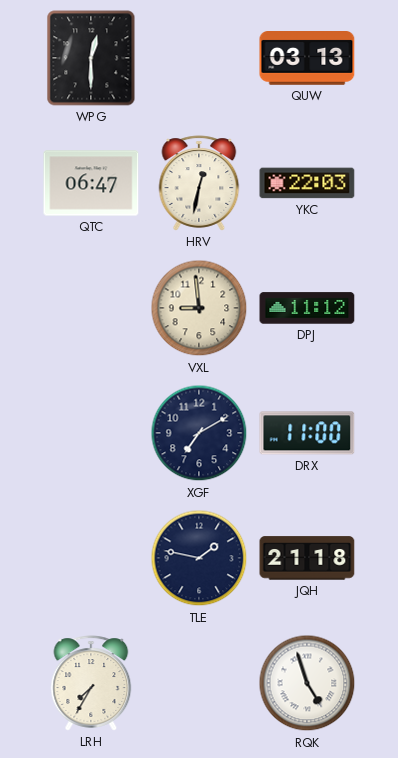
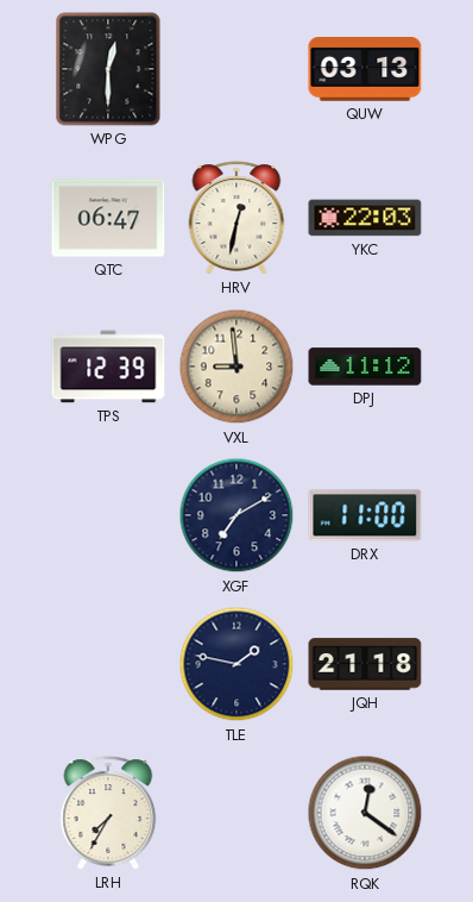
TPS: none -> 12:39 (108, 367)
RQK: 4:57 -> 12:21 (365, 813)
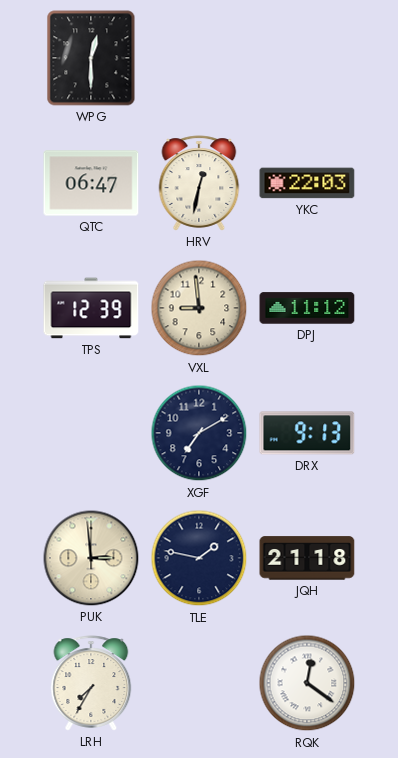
QUW: 03:13 -> none (365, 70)
DRX: 11:00 -> 9:13 (307, 433)
PUK: none -> 2:59 (91, 558)
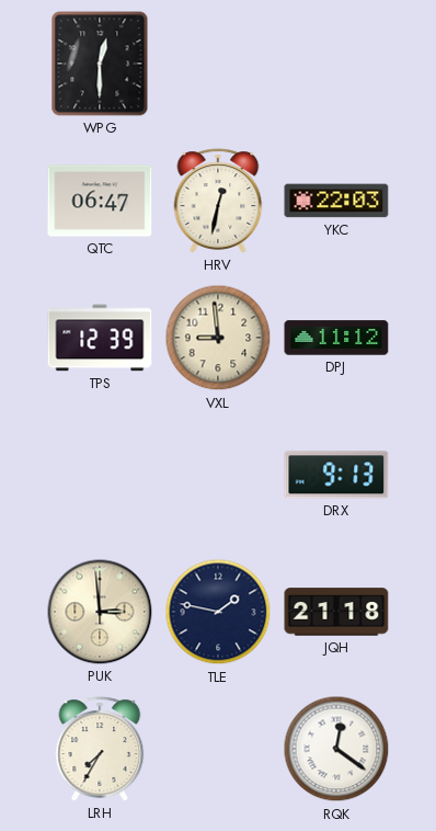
XGF: 7:10 -> none (199, 433)
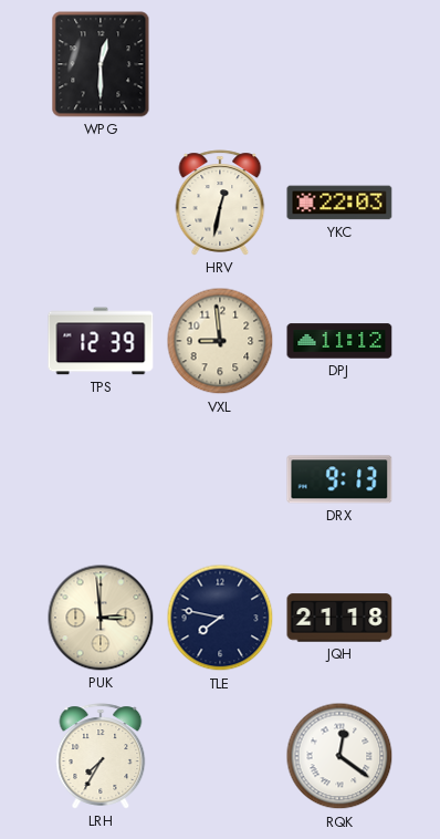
QTC: 06:47 -> none (100, 201)
TLE: 1:47 -> 7:47 (220, 618)
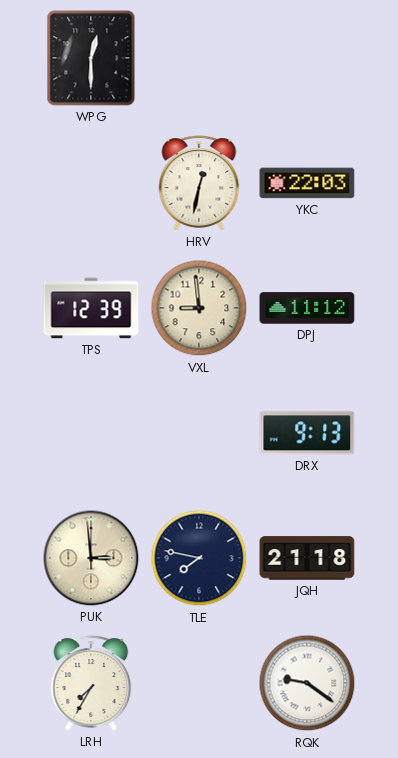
RQK: 12:21 -> 9:21 (307, 683)
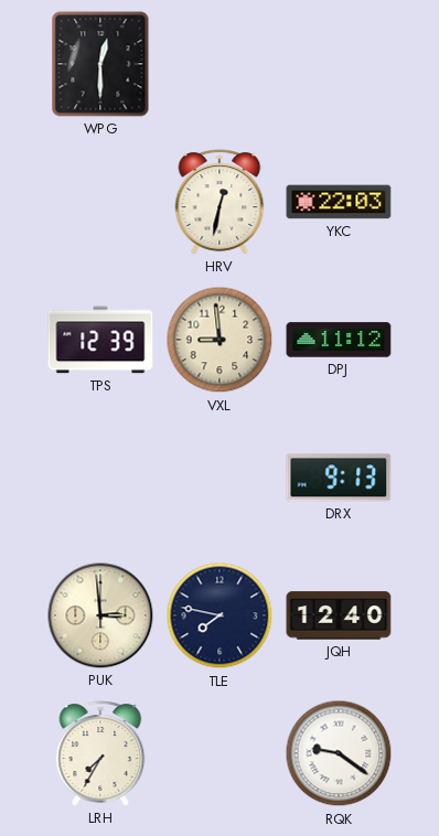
JQH: 21:18 -> 12:40 (339, 615)
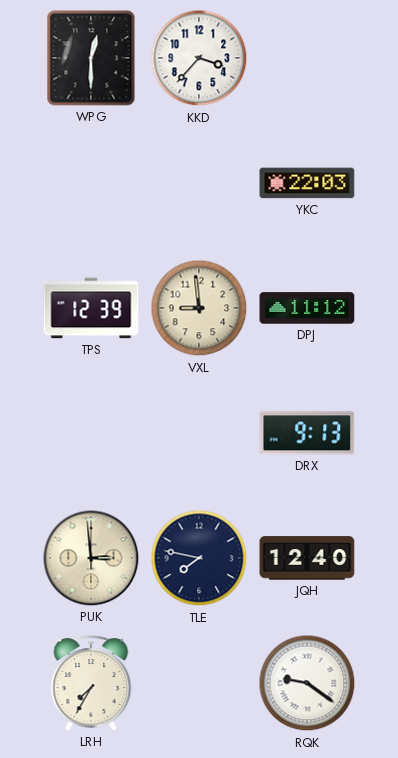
KKD: none -> 3:37 (199, 58)
HRV: 12:32 -> none (219, 202)
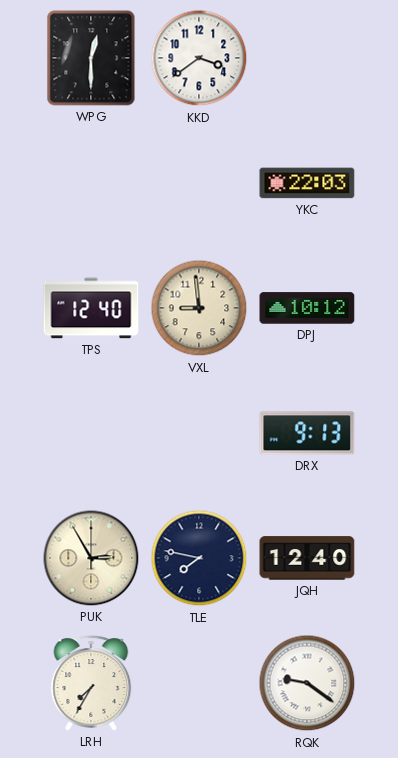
KKD: 3:37 -> 3:39 (199, 58)
TPS: 12:39 -> 12:40 (91, 308)
DPJ: 11:12 -> 10:12 (307, 308)
PUK: 2:59 -> 2:55 (91, 558)
